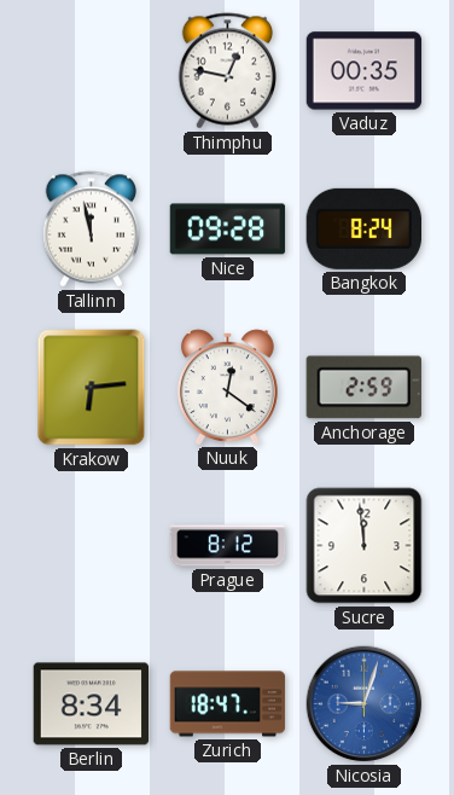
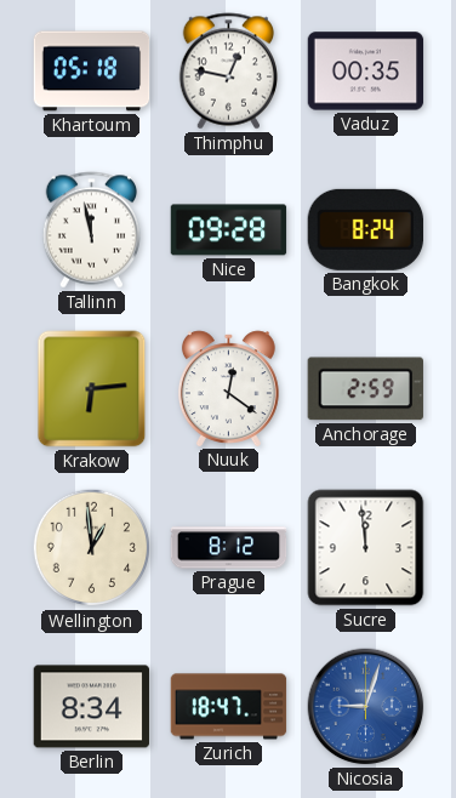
Khartoum: none -> 05:18 (92, 72)
Wellington: none -> 12:59 (92, 548)
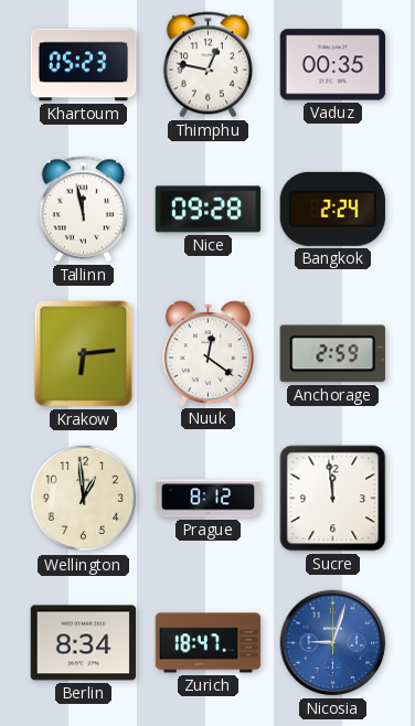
Khartoum: 05:18 -> 05:23 (84, 65)
Bangkok: 8:24 -> 2:24 (332, 209)
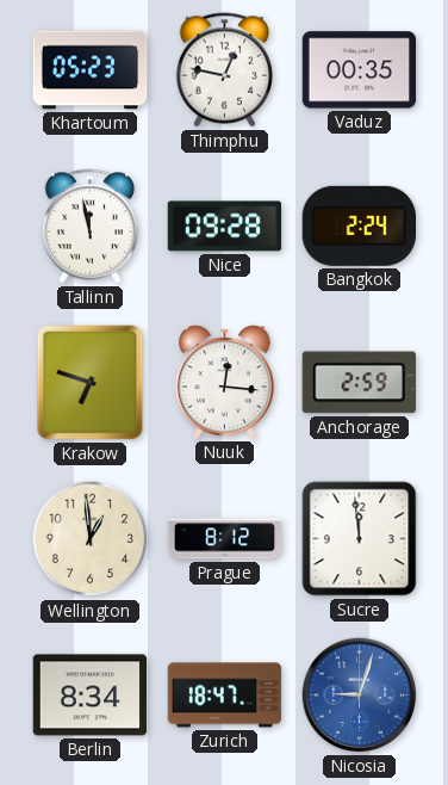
Krakow: 6:14 -> 6:48 (91, 383)
Nuuk: 12:21 -> 12:16 (224, 382)
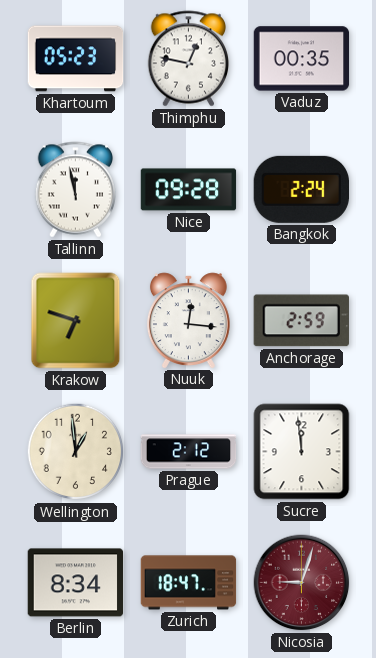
Prague: 8:12 -> 2:12 (189, 452)
Nicosia dial: blue -> burgundy (302, 583)
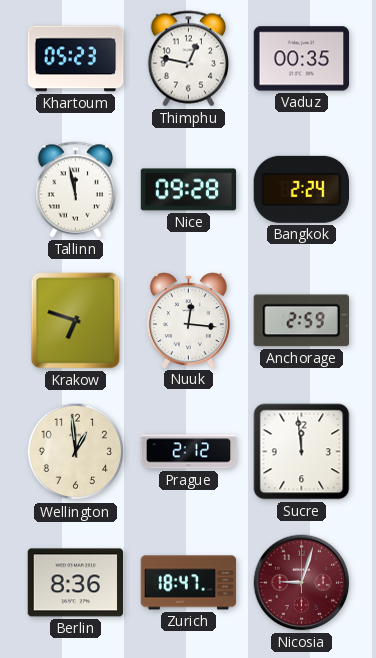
Berlin: 8:34 -> 8:36 (76, 583)
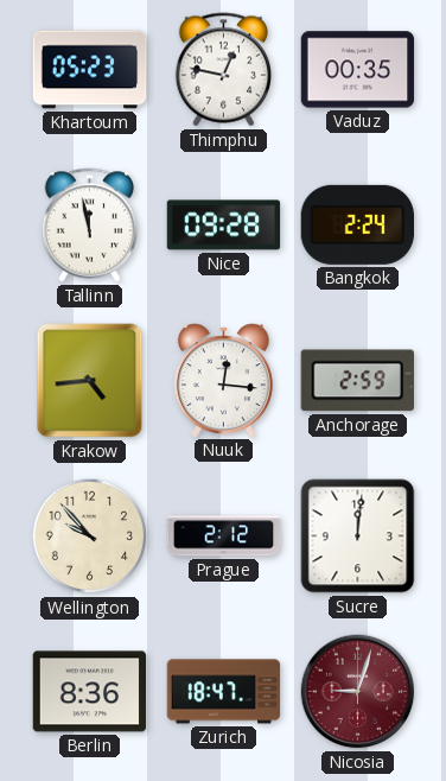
Krakow: 6:48 -> 4:44 (90, 381)
Wellington: 12:59 -> 9:53 (90, 536)
Sucre: 11:59 -> 12:01 (358, 536)
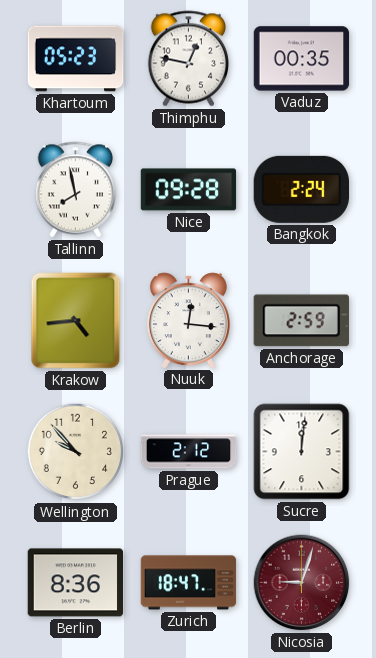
Tallinn: 11:58 -> 7:58 (75, 190)
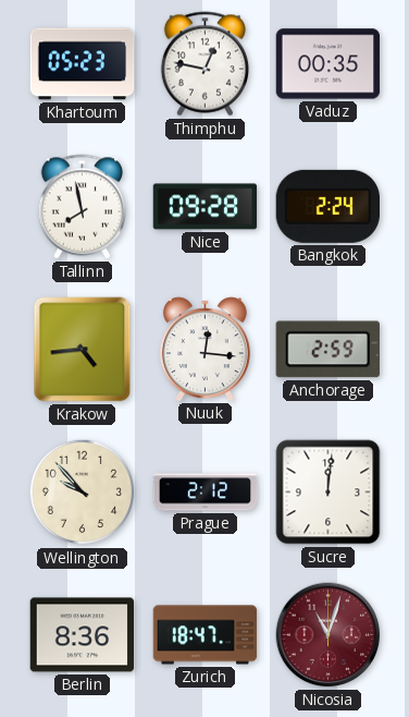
Nicosia: 9:03 -> 11:03 (329, 635)
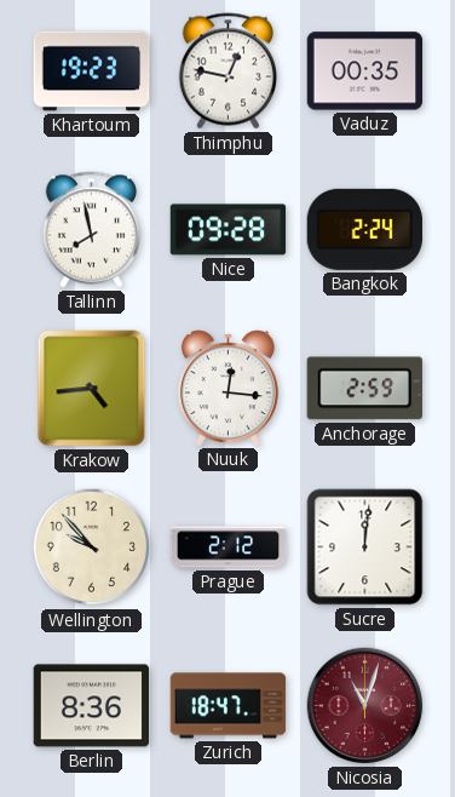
Khartoum: 05:23 -> 19:23 (92, 71)
